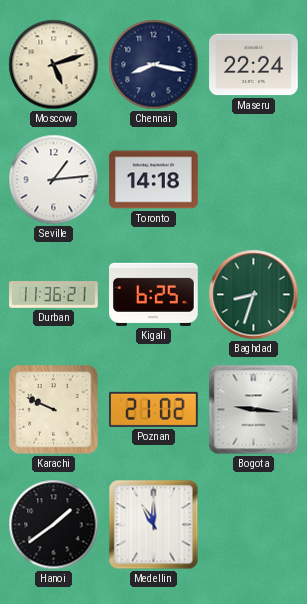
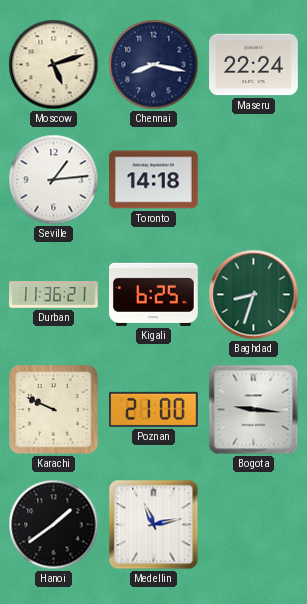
Poznan: 21:02 -> 21:00 (154, 409)
Medellin: 11:00 -> 11:13 (154, 525)
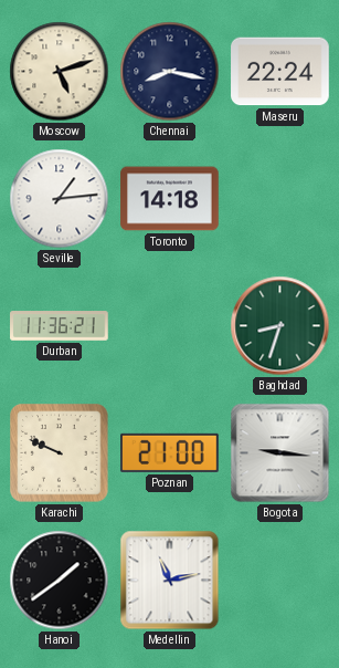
Kigali: 6:25 -> none (154, 294)
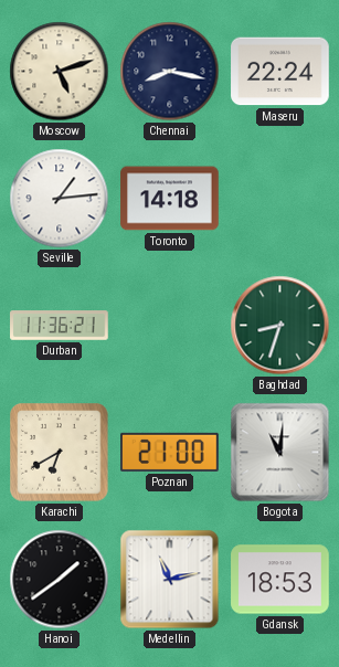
Karachi: 9:49 -> 6:40 (60, 453)
Bogota: 9:16 -> 11:01 (280, 453)
Gdansk: none -> 18:53 (280, 580)
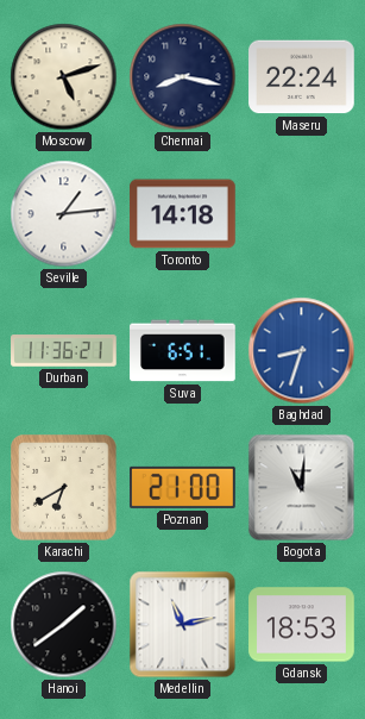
Suva: none -> 6:51 (183, 351)
Baghdad dial: green -> blue (302, 351)
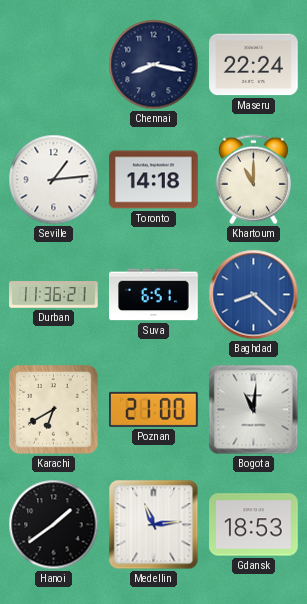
Moscow: 5:12 -> none (64, 77)
Khartoum: none -> 11:00 (253, 180)
Baghdad: 8:33 -> 8:22 (254, 295)
Medellin: 11:13 -> 11:14 (154, 525)
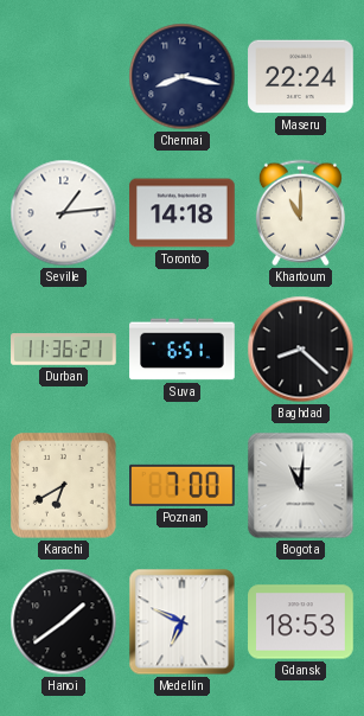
Baghdad dial: blue -> black (301, 350)
Poznan: 21:00 -> 7:00 (183, 485)
Medellin: 11:14 -> 6:49 (183, 622)
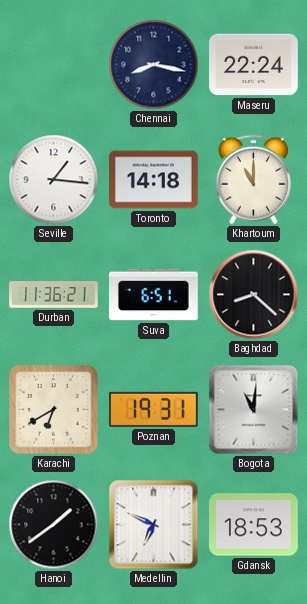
Seville: 1:14 -> 1:16 (54, 180)
Poznan: 7:00 -> 19:31 (154, 409)
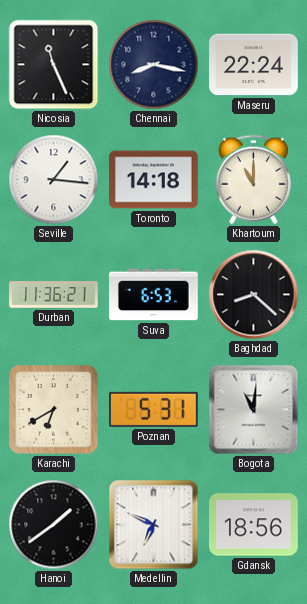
Nicosia: none -> 11:26 (54, 65)
Suva: 6:51 -> 6:53 (154, 295)
Poznan: 19:31 -> 5:31 (154, 409)
Gdansk: 18:53 -> 18:56 (254, 525)
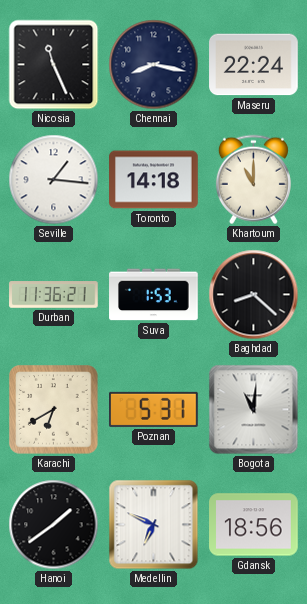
Suva: 6:53 -> 1:53 (154, 295)
